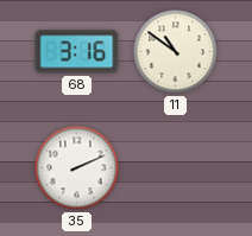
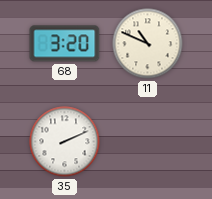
68: 3:16 -> 3:20 (65, 44)
11: 10:51 -> 10:49 (148, 44)
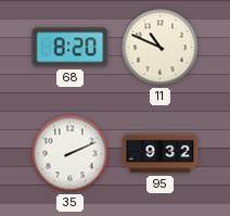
68: 3:20 -> 8:20 (71, 48)
95: none -> 9:32 (161, 154)
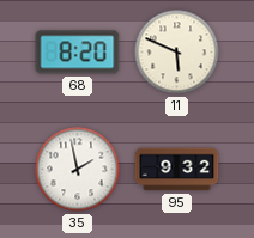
11: 10:49 -> 5:49 (177, 53)
35: 2:11 -> 1:58 (78, 170)
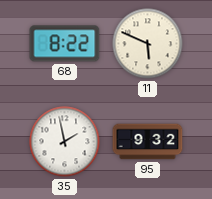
68: 8:20 -> 8:22 (65, 44)
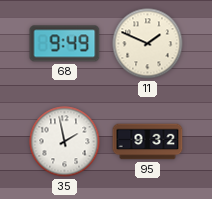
68: 8:22 -> 9:49 (65, 44)
11: 5:49 -> 1:49 (148, 44)
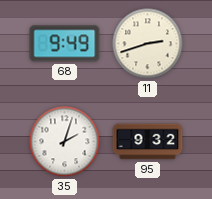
11: 1:49 -> 2:42 (148, 44)
35: 1:58 -> 2:03 (65, 142)
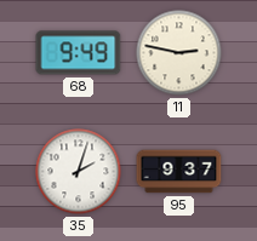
11: 2:42 -> 2:47 (179, 53)
95: 9:32 -> 9:37 (179, 172)
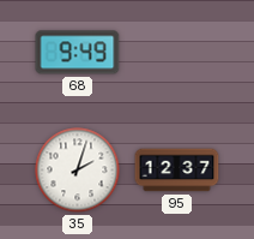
11: 2:47 -> none (179, 53)
95: 9:37 -> 12:37 (177, 171)
